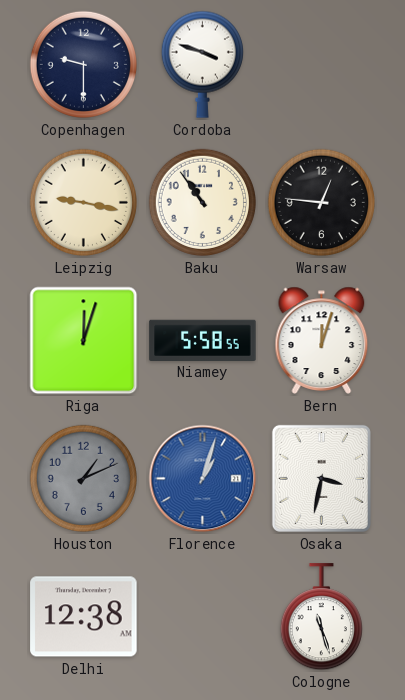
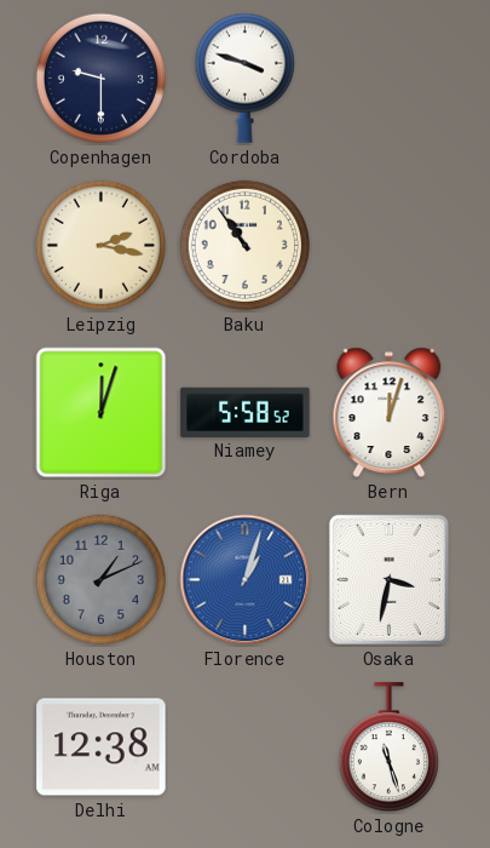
Leipzig: 9:17 -> 2:17 (100, 245)
Warsaw: 12:46 -> none (321, 202)
Niamey: 5:58:55 -> 5:58:52 (246, 412)
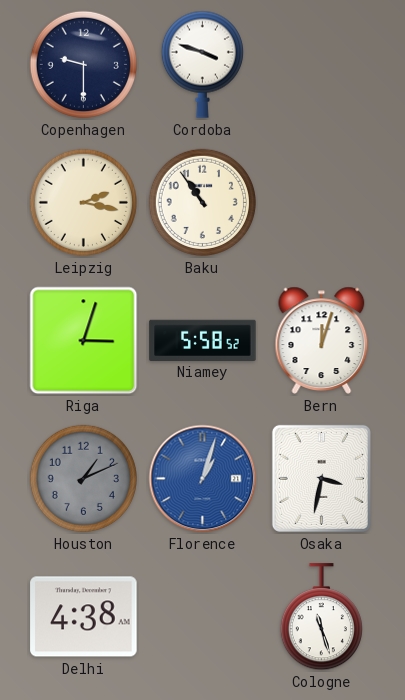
Riga: 12:03 -> 3:03 (84, 341)
Delhi: 12:38 -> 4:38 (84, 617)
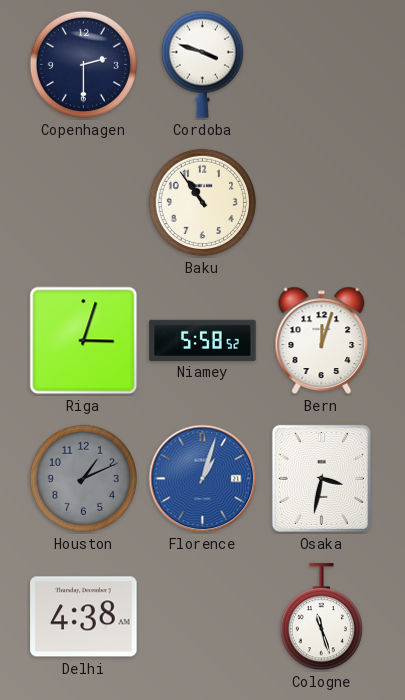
Copenhagen: 9:30 -> 2:30 (83, 64)
Leipzig: 2:17 -> none (83, 202)
